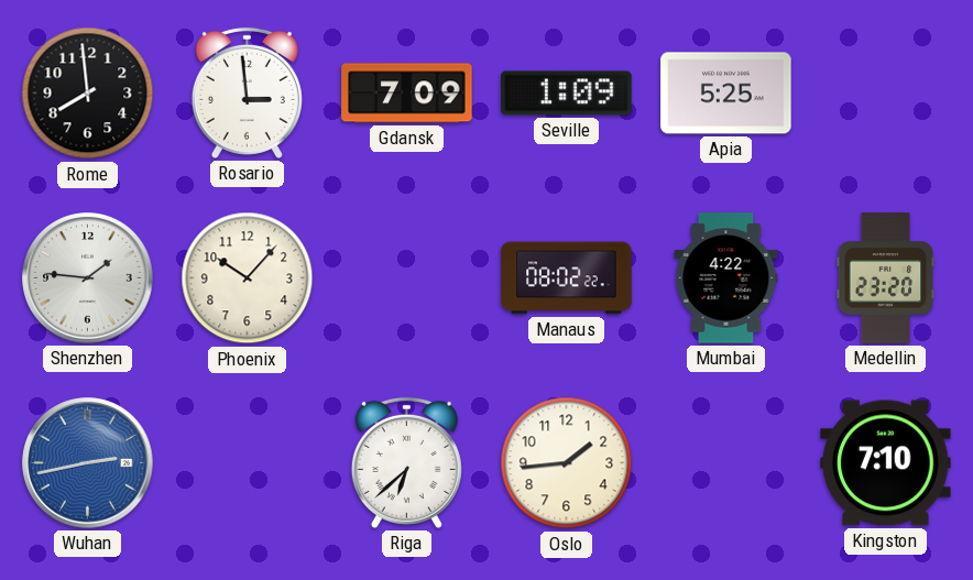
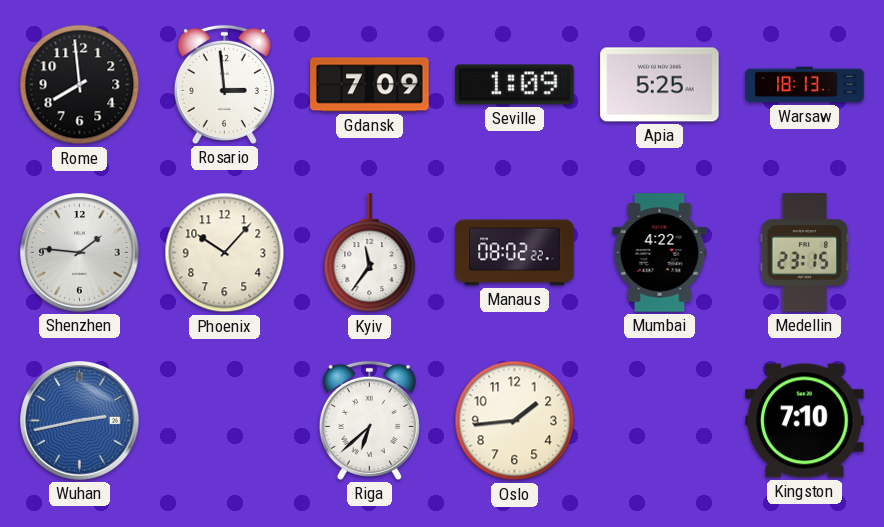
Warsaw: none -> 18:13 (805, 85)
Kyiv: none -> 11:36 (370, 253)
Medellin: 23:20 -> 23:15 (805, 253)
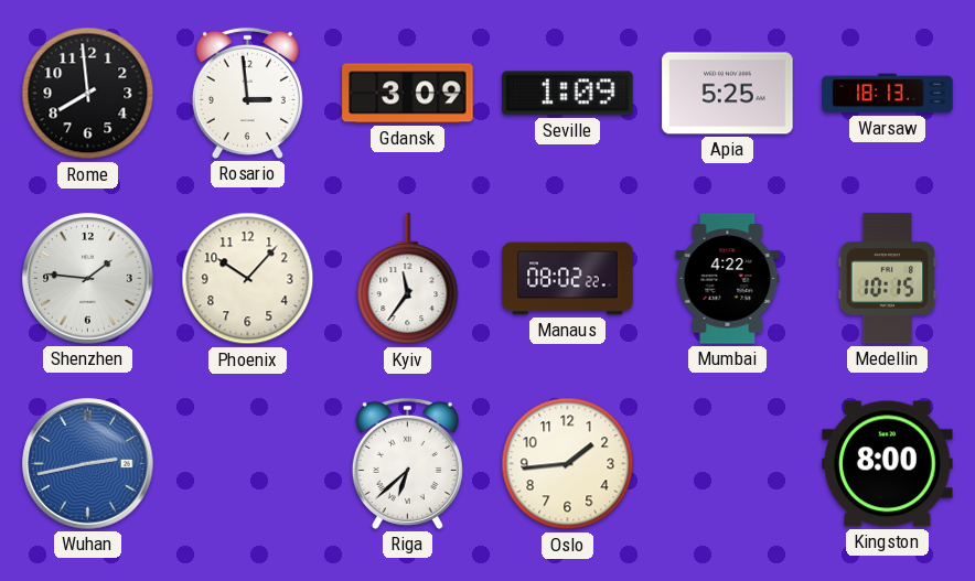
Gdansk: 7:09 -> 3:09 (408, 94)
Medellin: 23:15 -> 10:15 (888, 279)
Kingston: 7:10 -> 8:00 (888, 464)
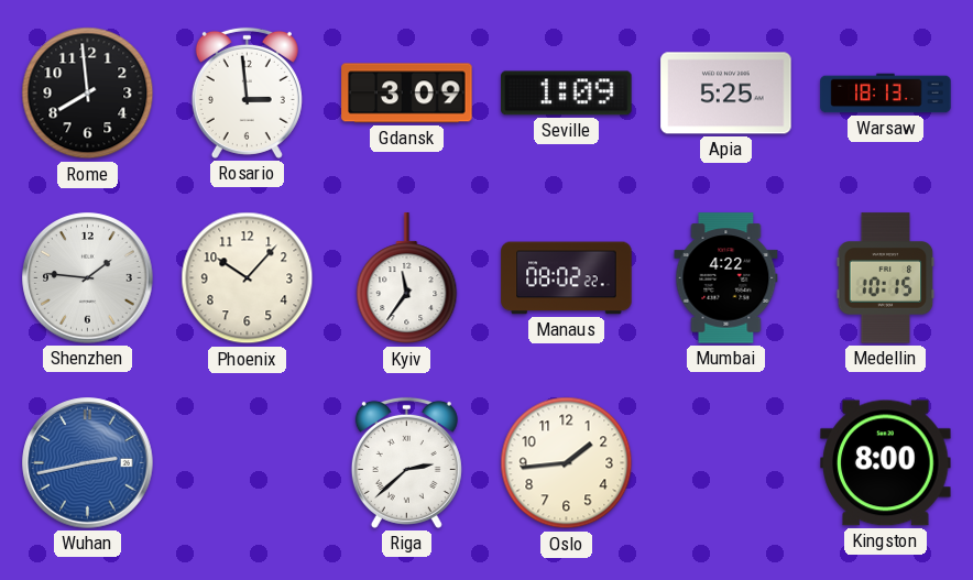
Riga: 6:38 -> 2:38 (406, 462)
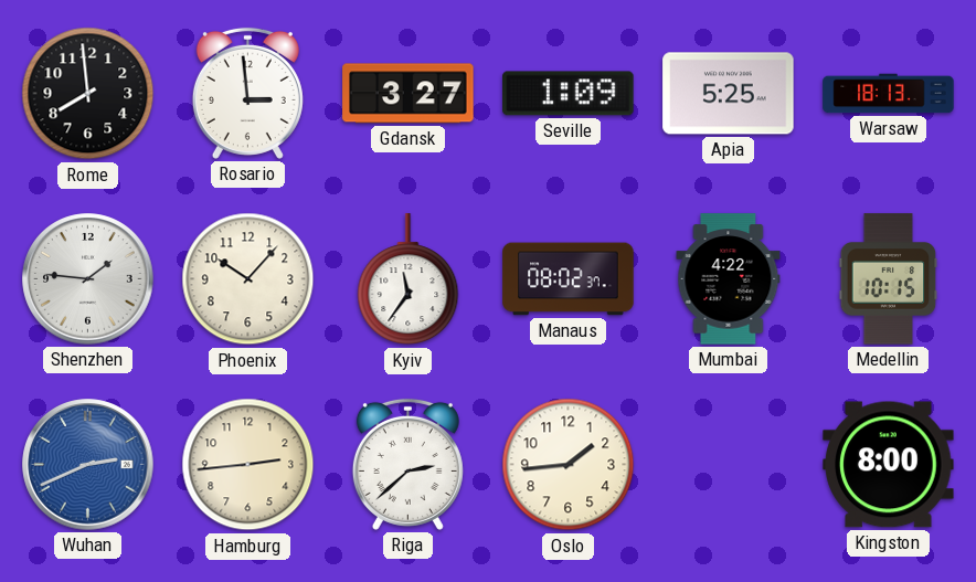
Gdansk: 3:09 -> 3:27 (409, 94)
Manaus: 08:02:22 -> 08:02:37 (569, 279)
Wuhan: 2:43 -> 2:41 (88, 465)
Hamburg: none -> 2:44 (248, 465)
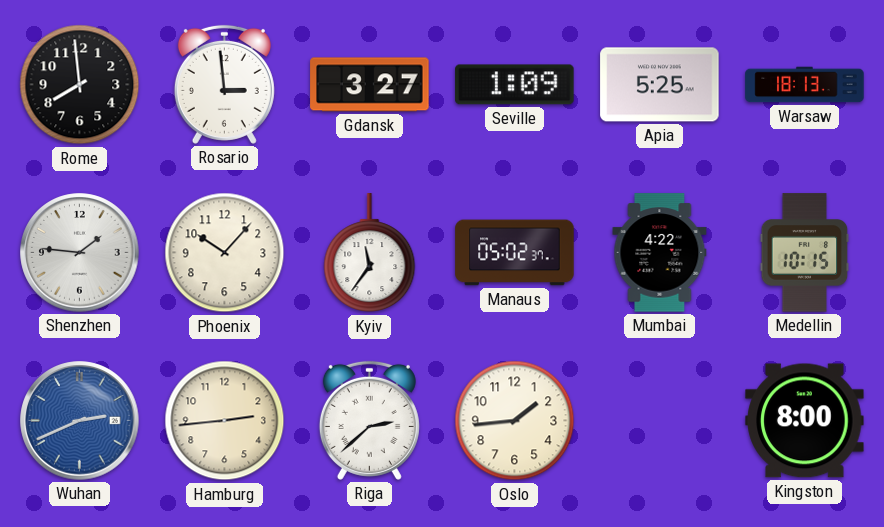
Manaus: 08:02 -> 05:02 (515, 253)
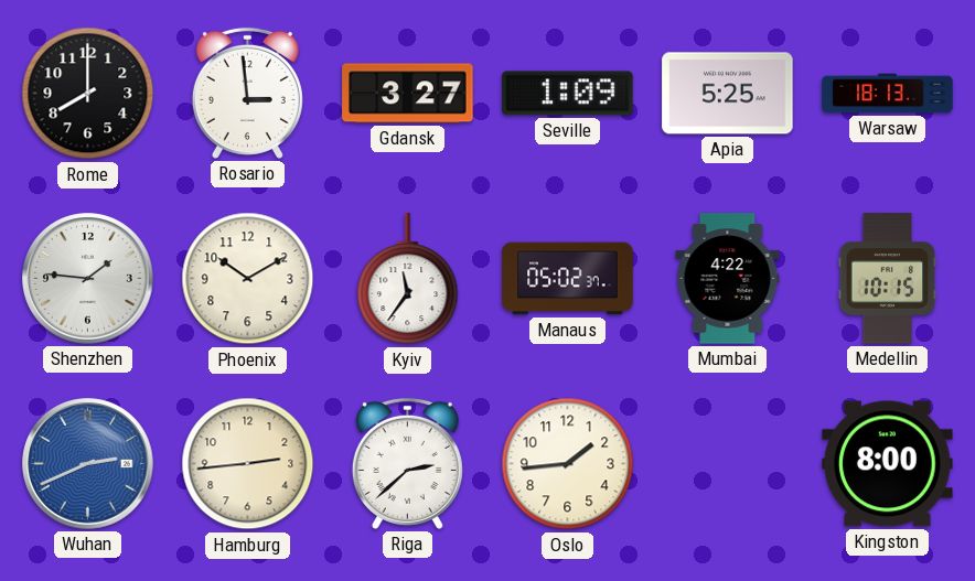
Rome: 7:59 -> 8:00 (88, 94)
Phoenix: 10:07 -> 10:10 (248, 279)
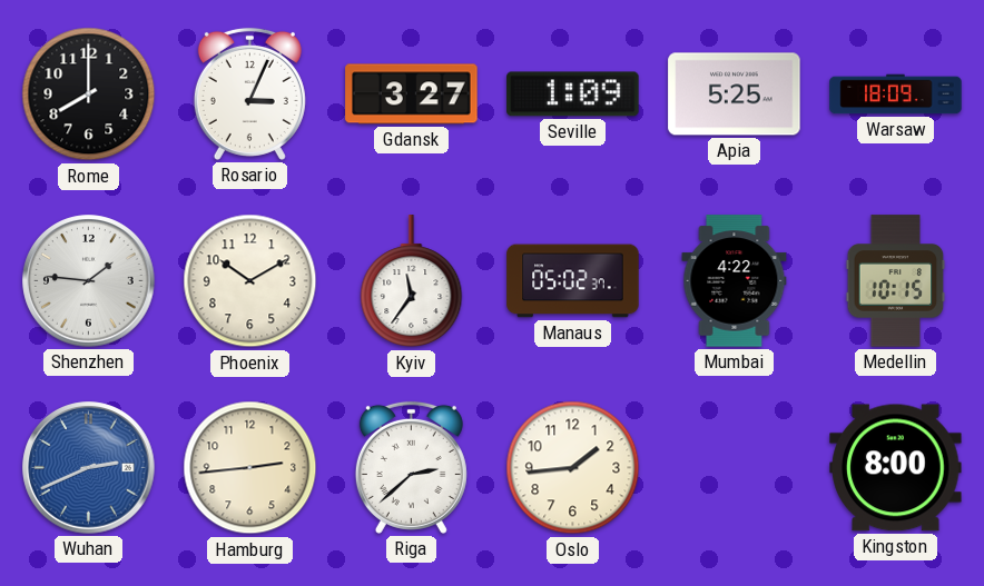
Rosario: 2:59 -> 3:04 (249, 93)
Warsaw: 18:13 -> 18:09 (896, 95)
